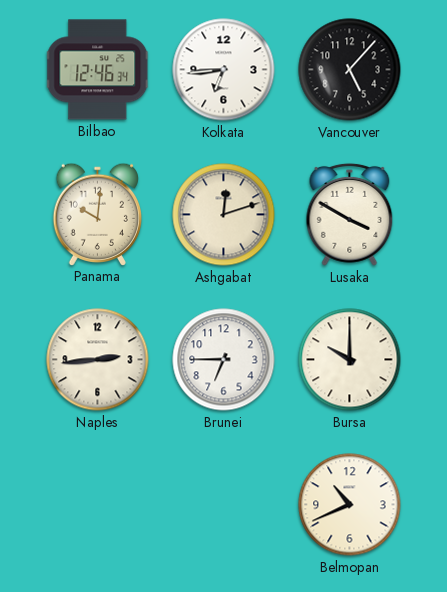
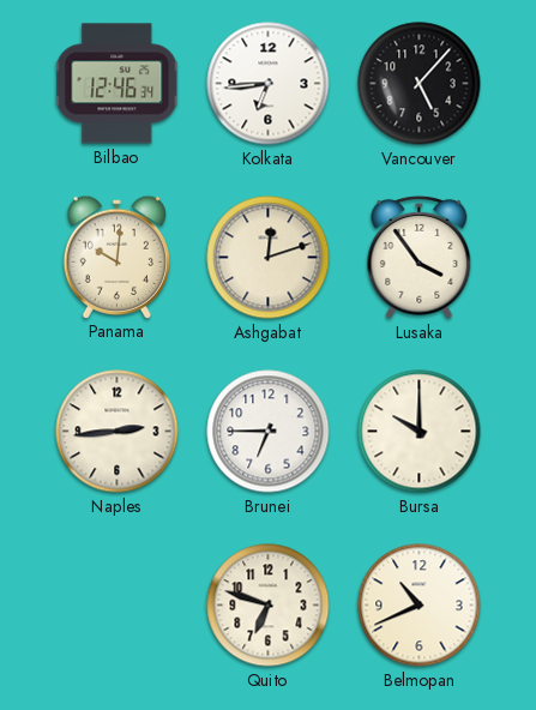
Lusaka: 3:50 -> 3:54 (420, 257)
Quito: none -> 6:48 (269, 606)
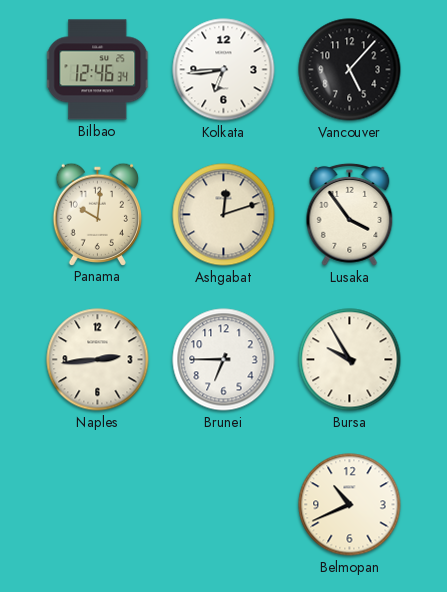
Bursa: 10:00 -> 9:55 (350, 360)
Quito: 6:48 -> none (269, 606)
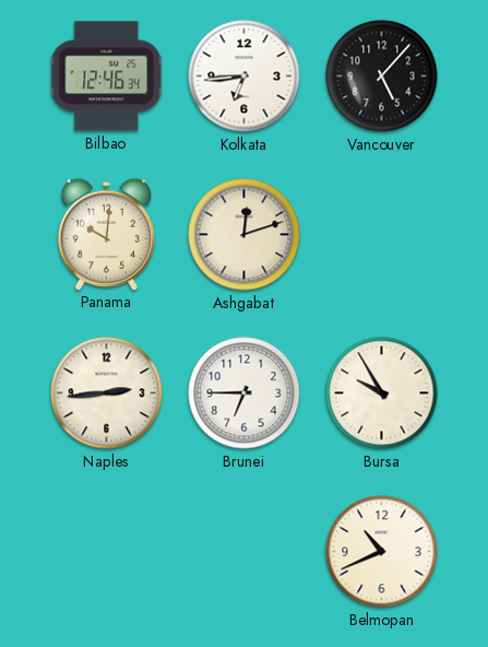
Lusaka: 3:54 -> none (350, 214)
